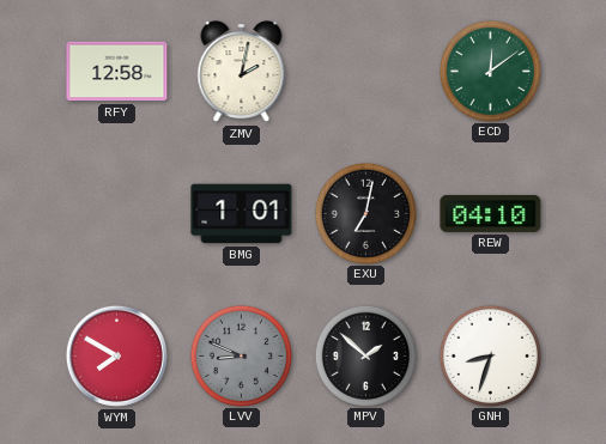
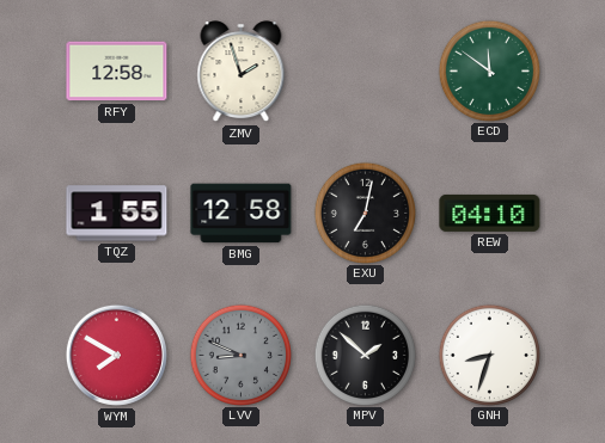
ZMV: 2:02 -> 1:57 (242, 72)
ECD: 12:09 -> 11:51 (489, 70)
TQZ: none -> 1:55 (117, 214)
BMG: 1:01 -> 12:58 (242, 214)
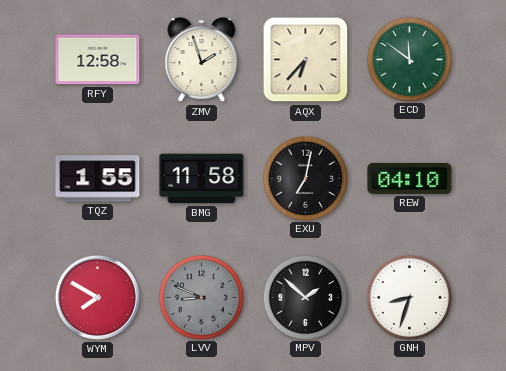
AQX: none -> 6:37 (306, 60)
BMG: 12:58 -> 11:58 (202, 179)
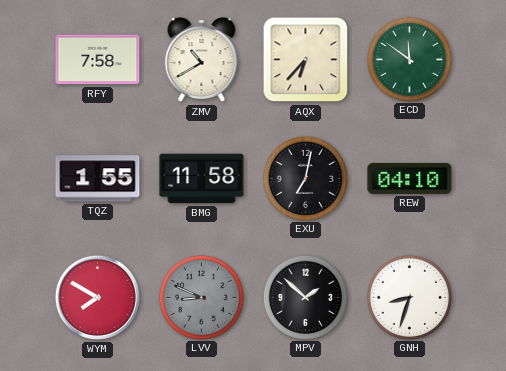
RFY: 12:58 -> 7:58 (98, 60)
ZMV: 1:57 -> 10:40 (202, 60)
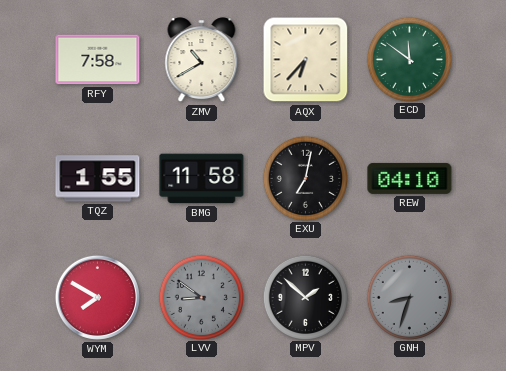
LVV: 8:49 -> 8:51 (201, 297)
GNH dial: white -> grey (409, 297)
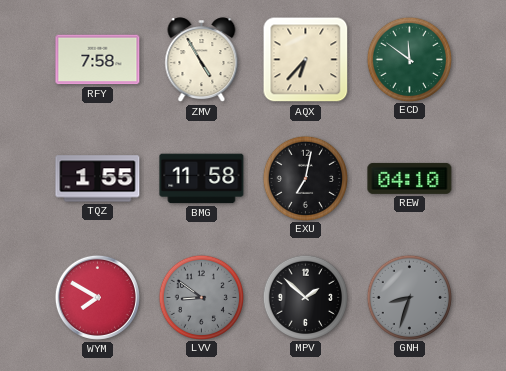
ZMV: 10:40 -> 4:55 (202, 60)
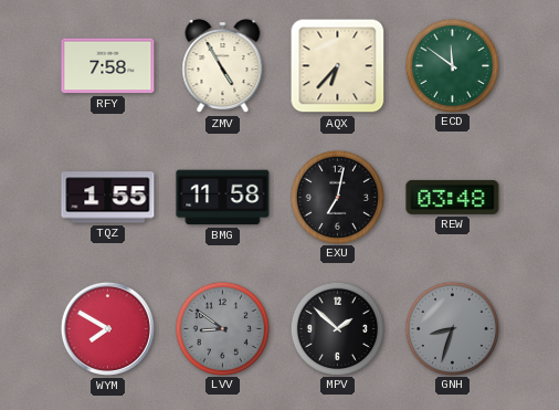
REW: 04:10 -> 03:48 (453, 197)
